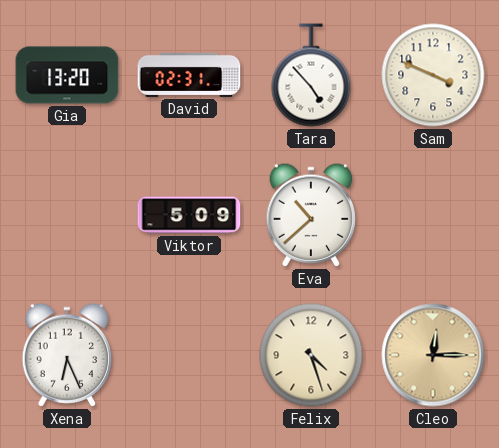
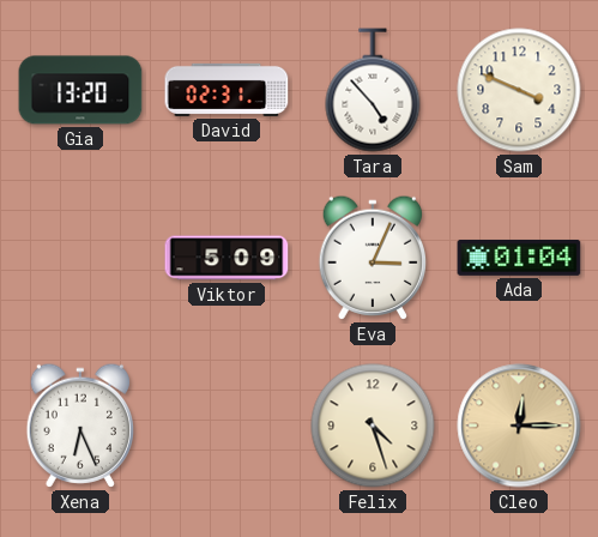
Eva: 10:38 -> 3:04 (372, 258)
Ada: none -> 01:04 (519, 258)
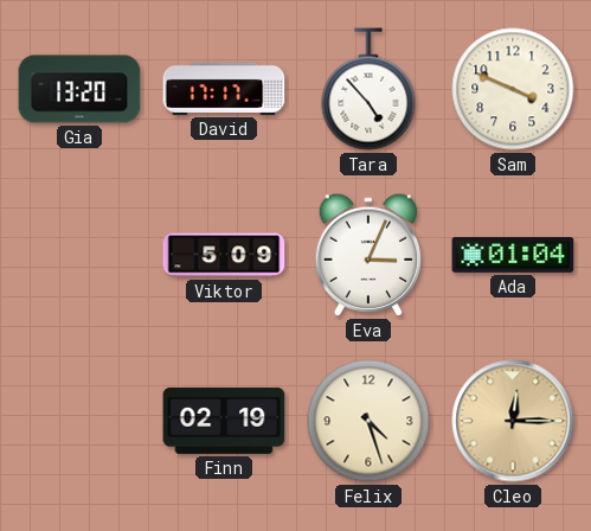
David: 02:31 -> 17:17 (224, 89)
Xena: 6:26 -> none (79, 426)
Finn: none -> 02:19 (224, 421)
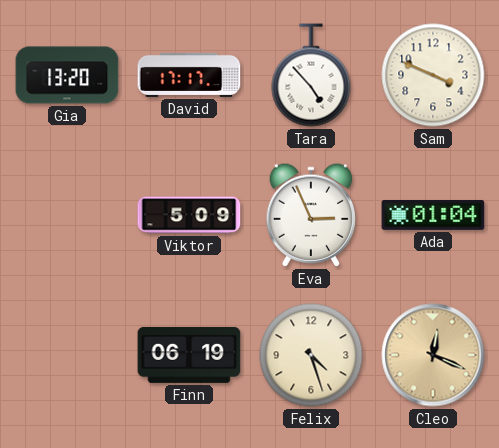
Eva: 3:04 -> 2:56 (310, 215)
Finn: 02:19 -> 06:19 (189, 355)
Cleo: 12:15 -> 12:19 (433, 355)
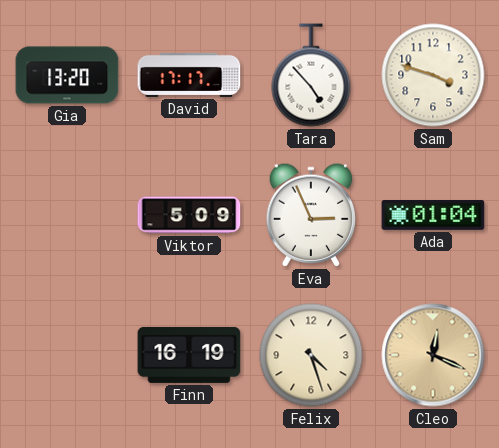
Sam: 3:49 -> 3:48 (433, 75)
Finn: 06:19 -> 16:19 (189, 355)
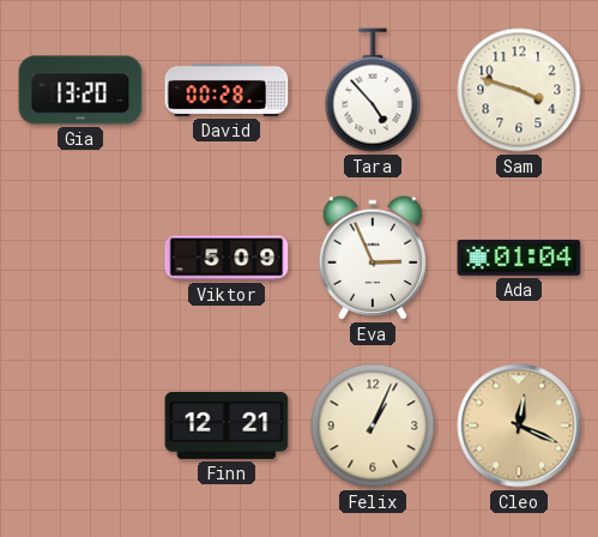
David: 17:17 -> 00:28 (226, 90)
Finn: 16:19 -> 12:21 (226, 426)
Felix: 4:27 -> 1:04 (373, 426)
